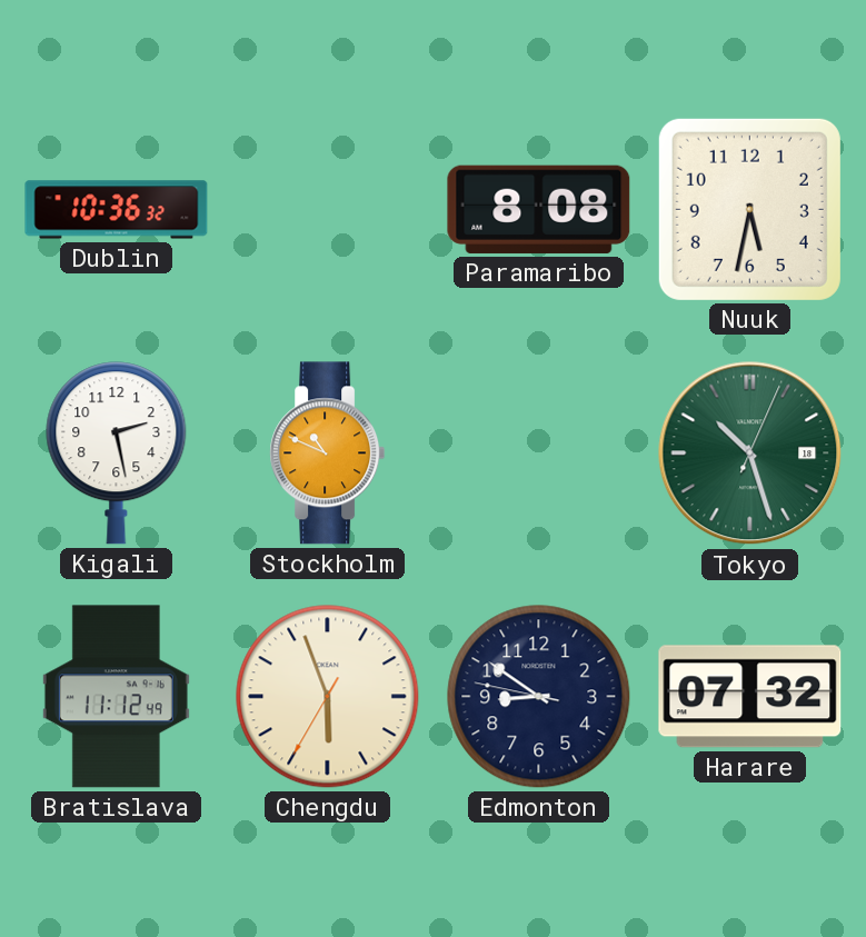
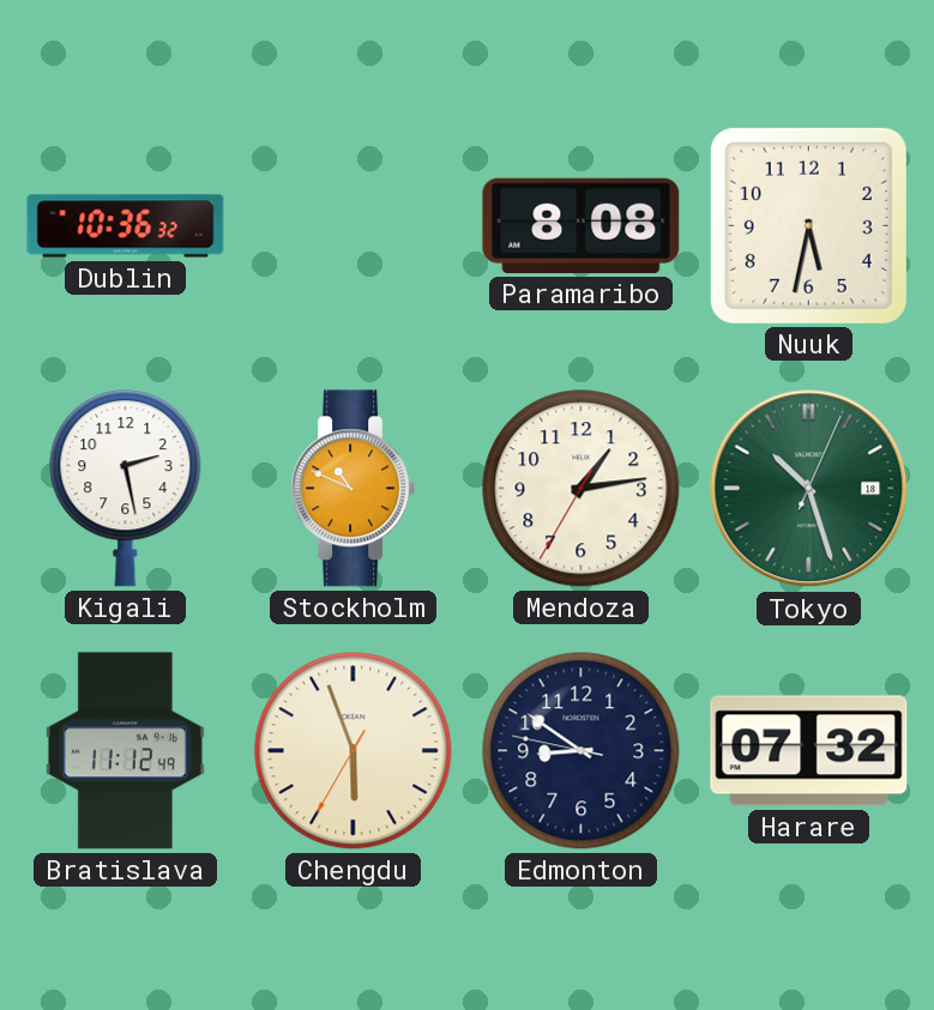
Mendoza: none -> 1:13 (582, 489)
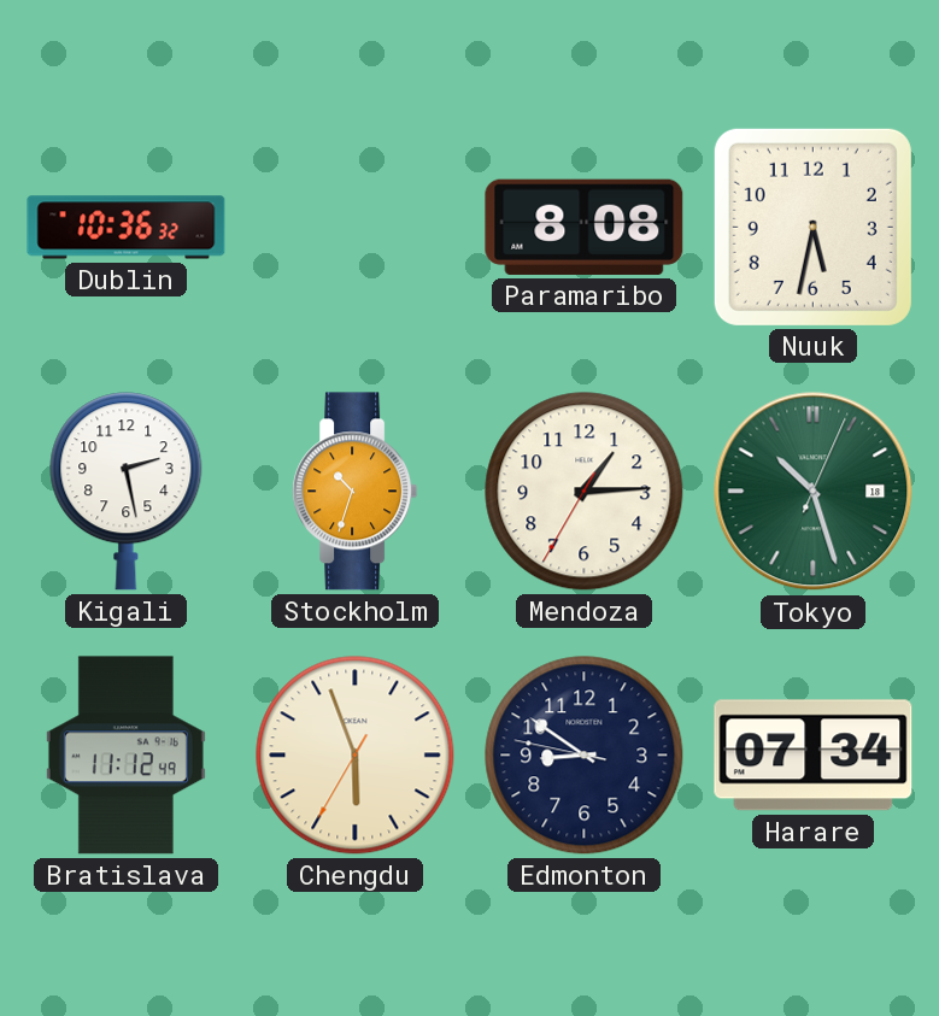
Stockholm: 10:49 -> 10:33 (356, 492)
Mendoza: 1:13 -> 1:14 (585, 492)
Harare: 07:32 -> 07:34 (814, 756)
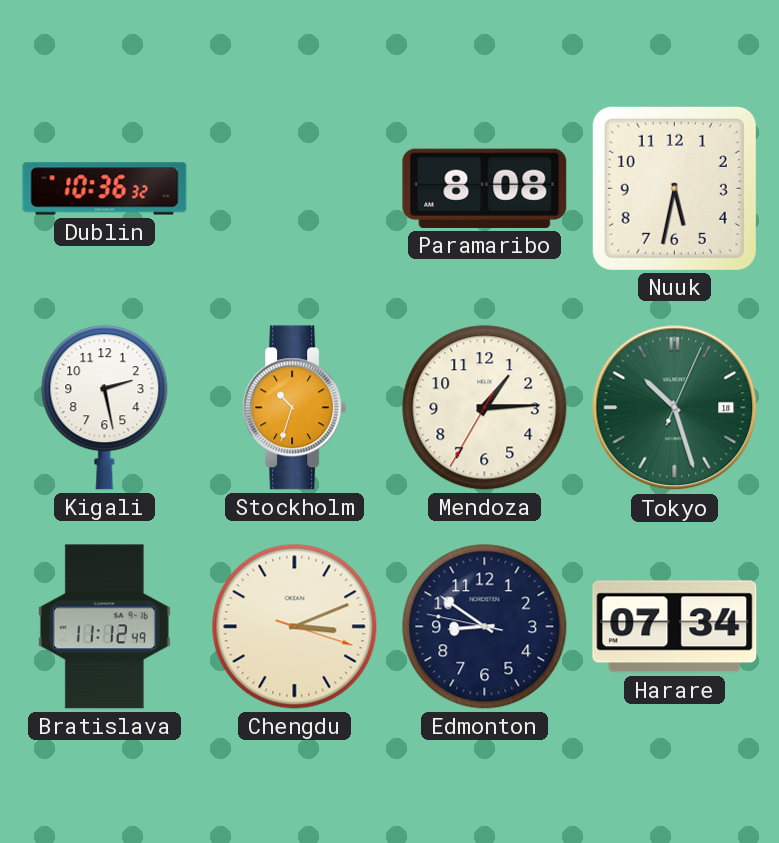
Chengdu: 5:56 -> 3:11 (295, 627)
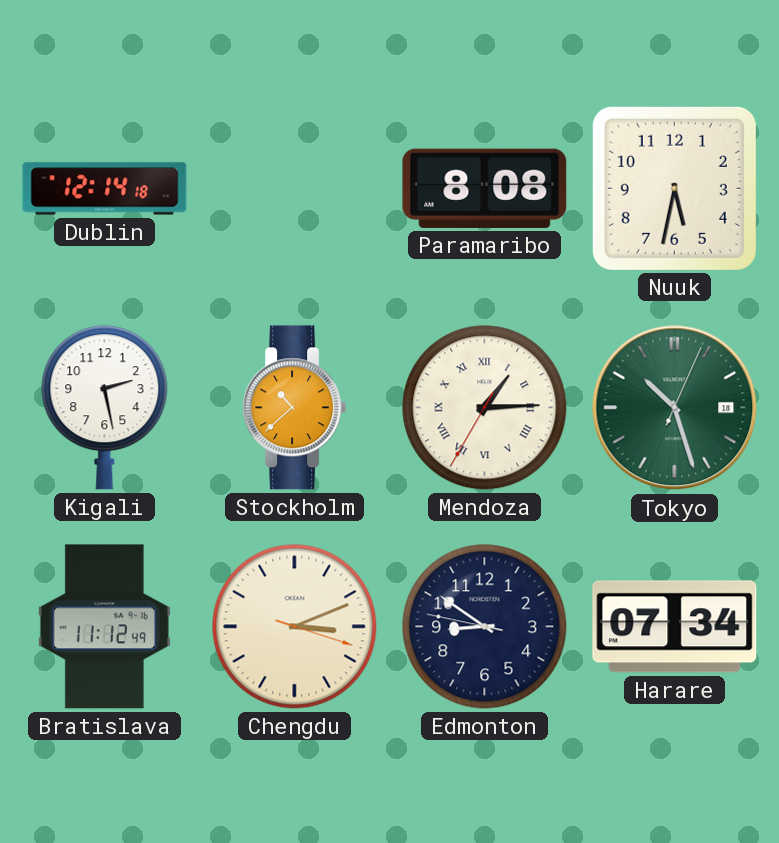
Dublin: 10:36 -> 12:14 (105, 189)
Stockholm: 10:33 -> 10:38 (295, 408)
Mendoza numerals: Arabic -> Roman (485, 408)
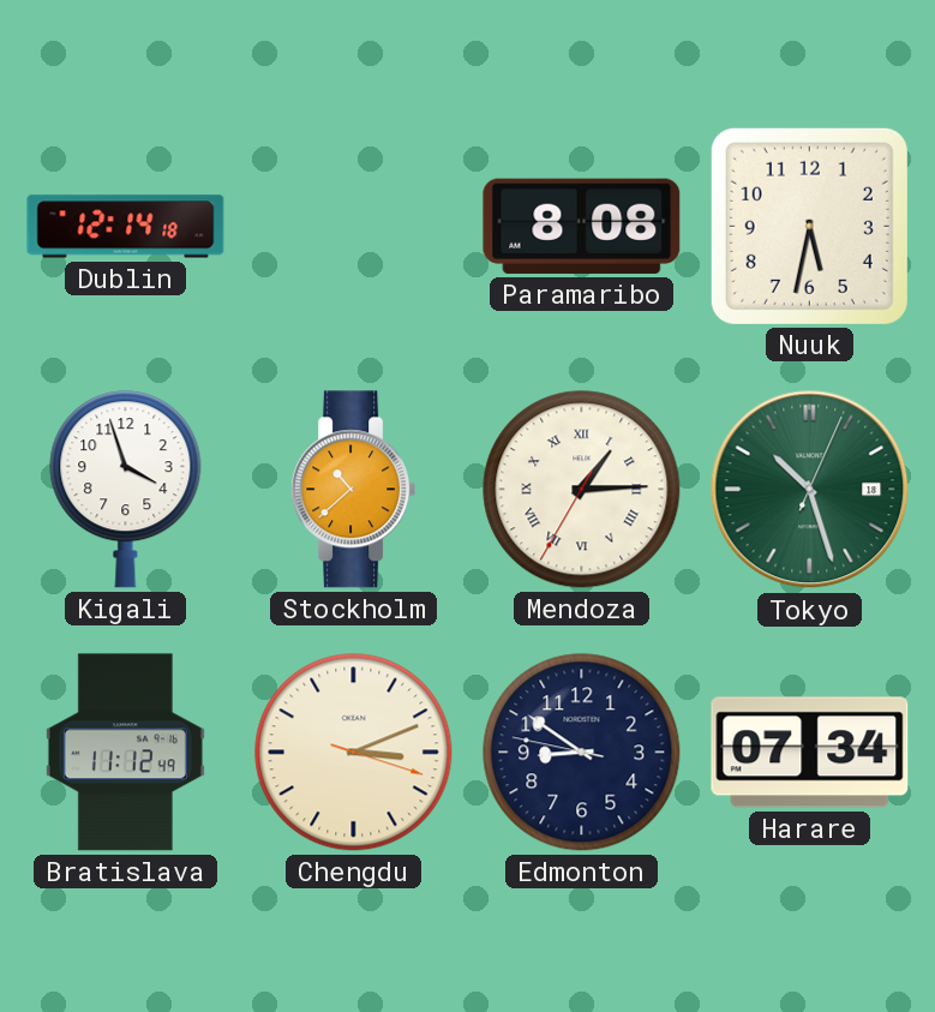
Kigali: 2:28 -> 3:57 (126, 490)
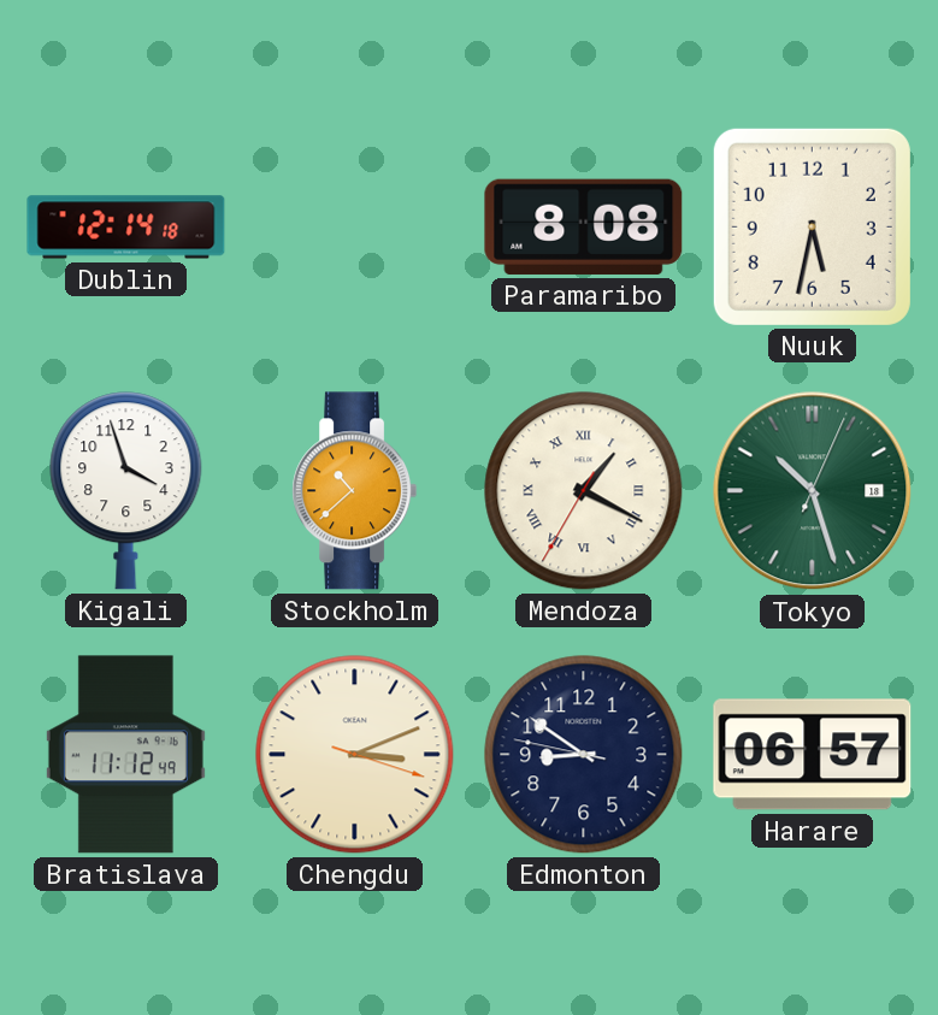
Mendoza: 1:14 -> 1:19 (584, 491)
Harare: 07:34 -> 06:57 (813, 755)
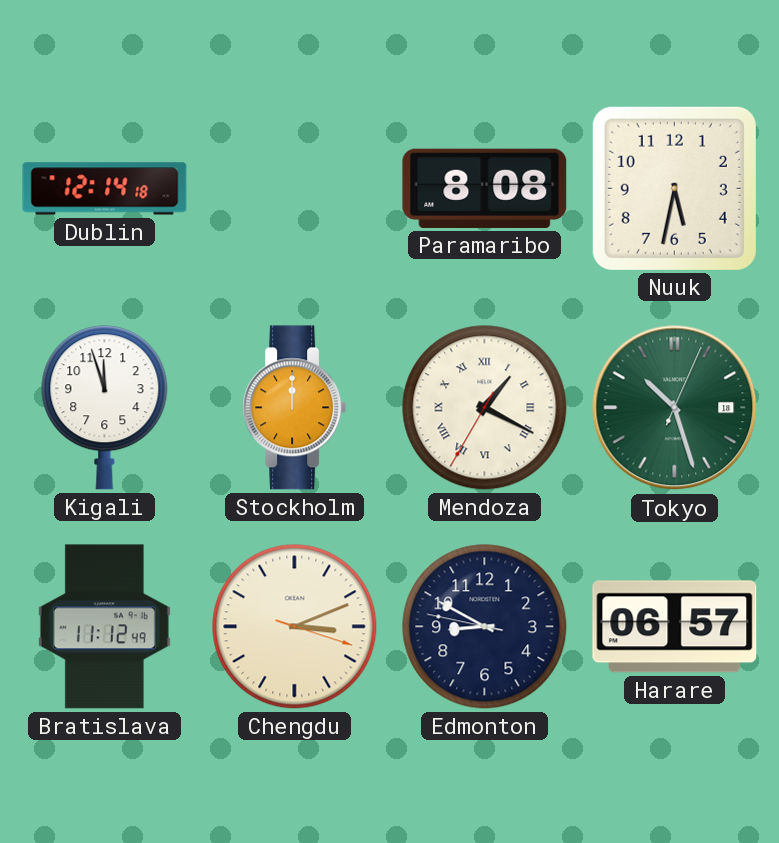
Kigali: 3:57 -> 11:57 (105, 408)
Stockholm: 10:38 -> 12:00 (295, 408)
Edmonton: 8:50 -> 8:49 (485, 627)
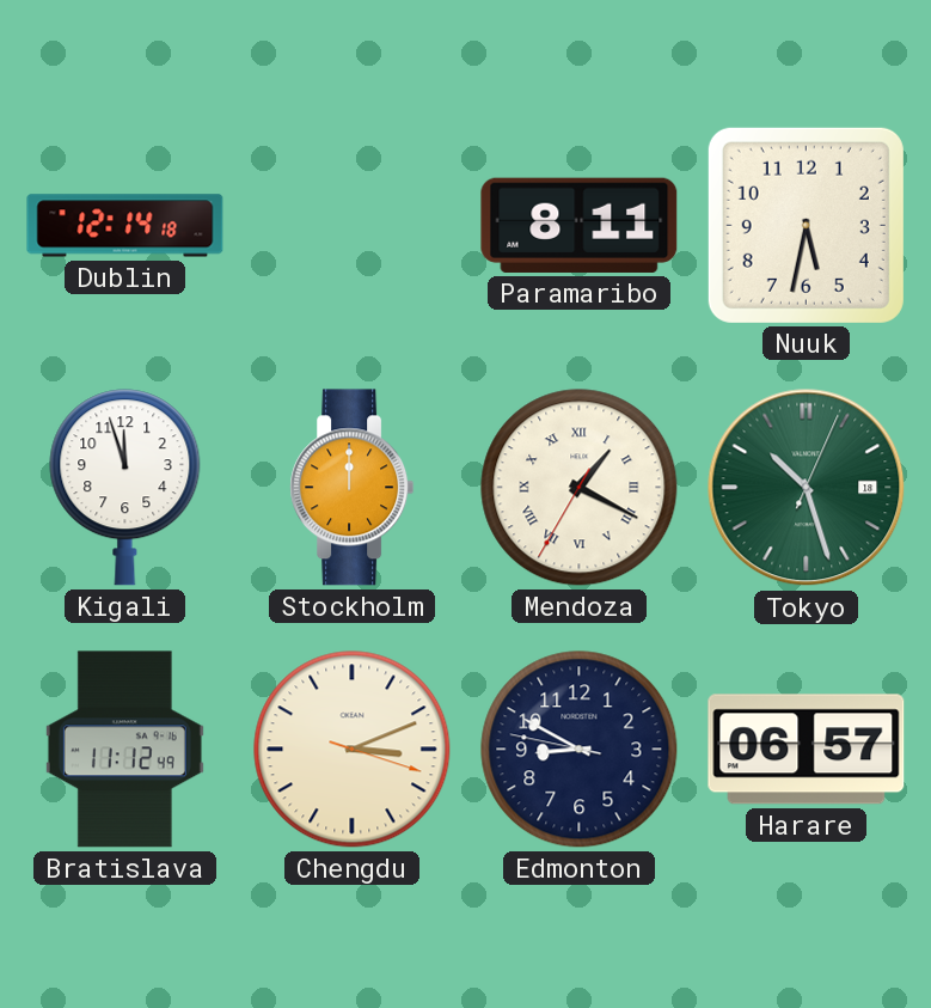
Paramaribo: 8:08 -> 8:11 (580, 225)
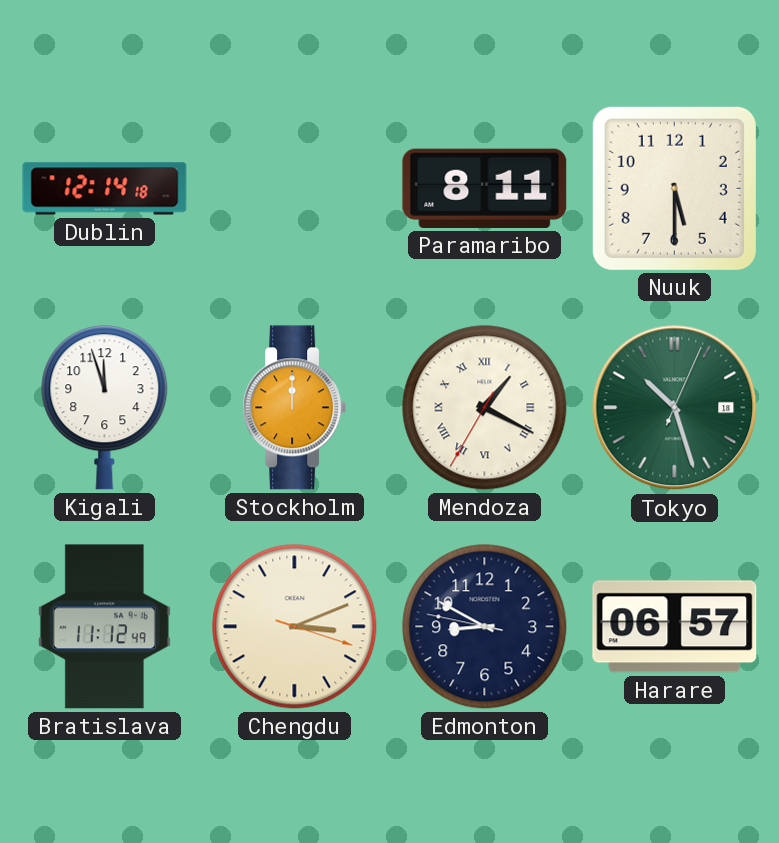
Nuuk: 5:32 -> 5:30 (674, 188)
